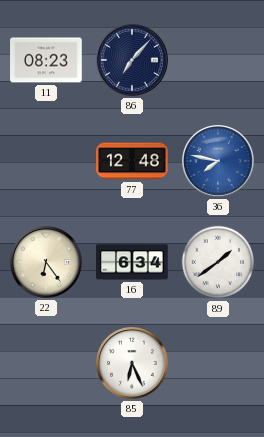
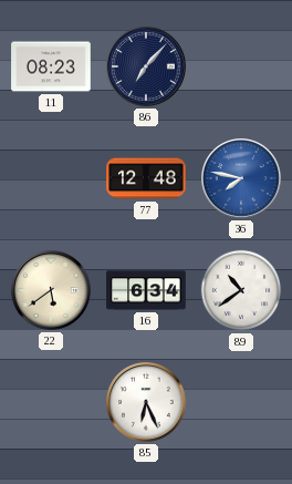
22: 6:24 -> 5:39 (52, 291)
89: 1:39 -> 10:39 (241, 290)
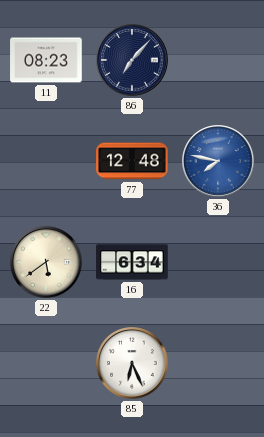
89: 10:39 -> none (241, 290)
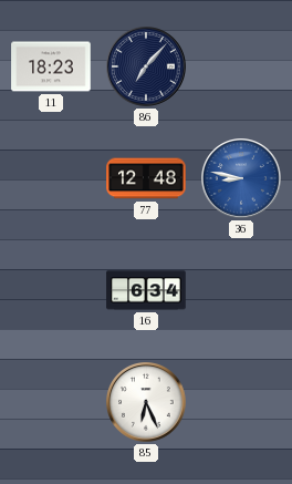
11: 08:23 -> 18:23 (51, 66)
36: 7:47 -> 8:47 (242, 179)
22: 5:39 -> none (47, 263)
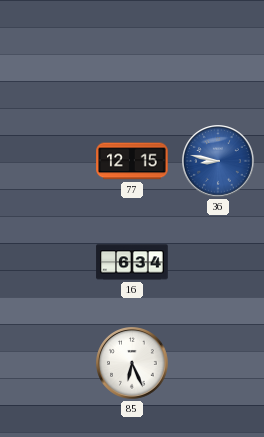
11: 18:23 -> none (51, 66)
86: 7:07 -> none (147, 68)
77: 12:48 -> 12:15 (132, 161)
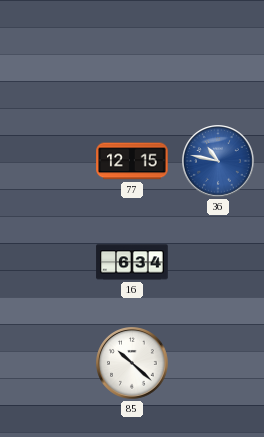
36: 8:47 -> 10:47 (219, 162)
85: 6:26 -> 10:22 (133, 364)
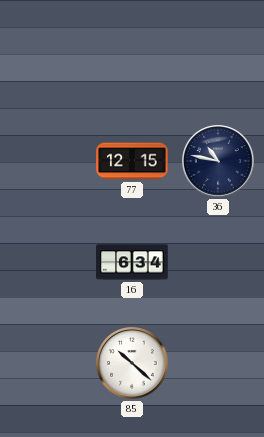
36 dial: blue -> navy (219, 162)
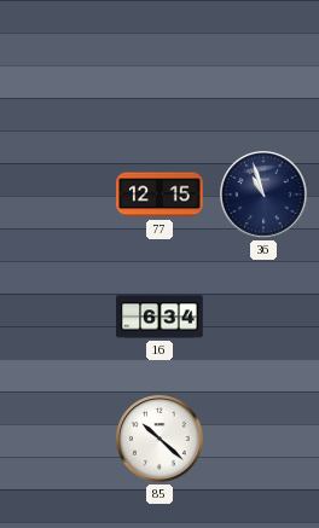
36: 10:47 -> 10:57 (265, 196)
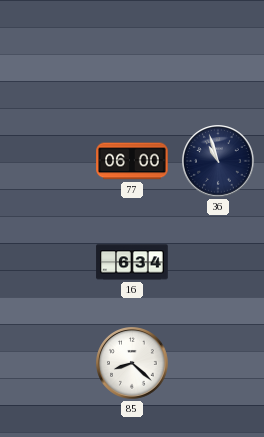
77: 12:15 -> 06:00 (132, 161)
85: 10:22 -> 8:22 (133, 364)
